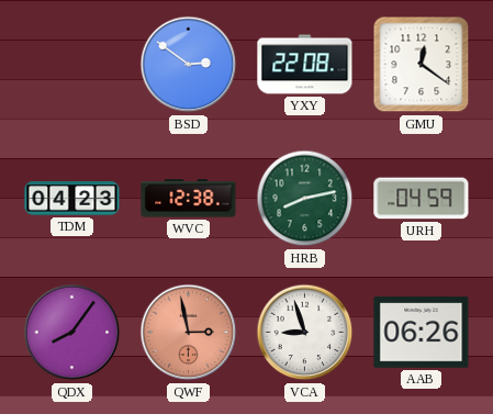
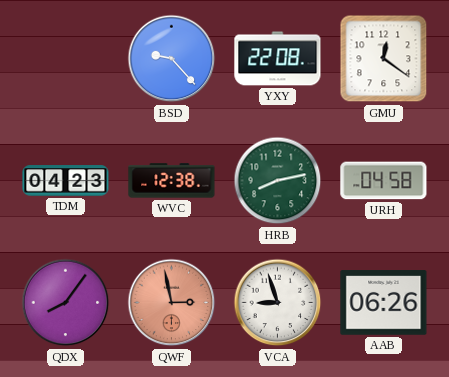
BSD: 2:51 -> 9:23 (172, 59)
URH: 04:59 -> 04:58 (384, 181)
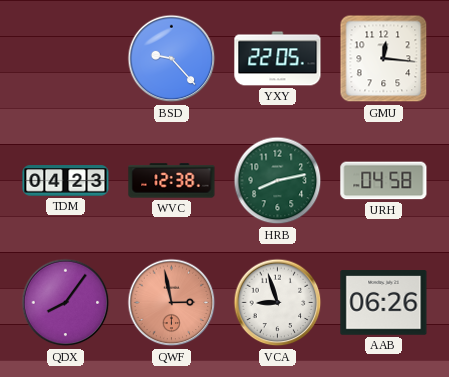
YXY: 22:08 -> 22:05 (278, 59)
GMU: 12:21 -> 12:16 (384, 59)
